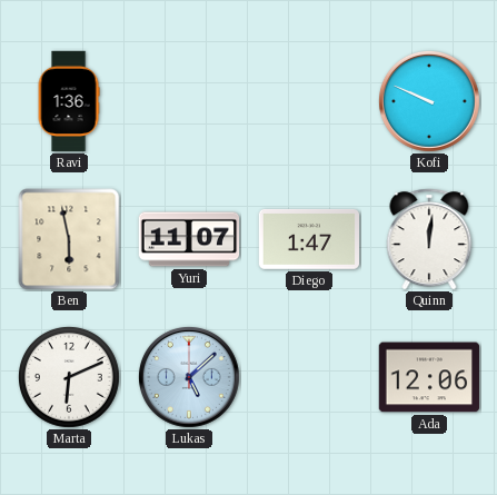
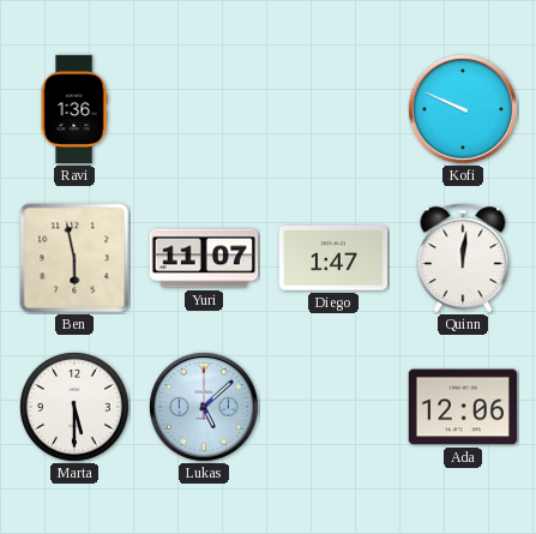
Marta: 6:11 -> 5:30 (74, 407)
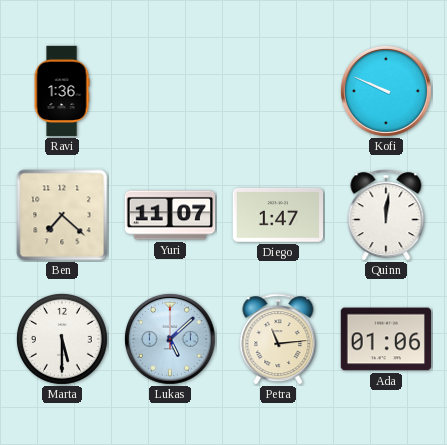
Ben: 5:58 -> 7:22 (62, 215)
Petra: none -> 11:14 (278, 339)
Ada: 12:06 -> 01:06 (386, 339)
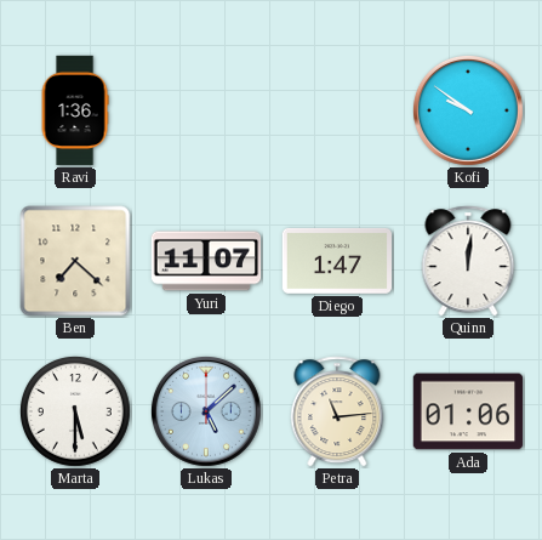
Kofi: 9:49 -> 9:51 (468, 110)
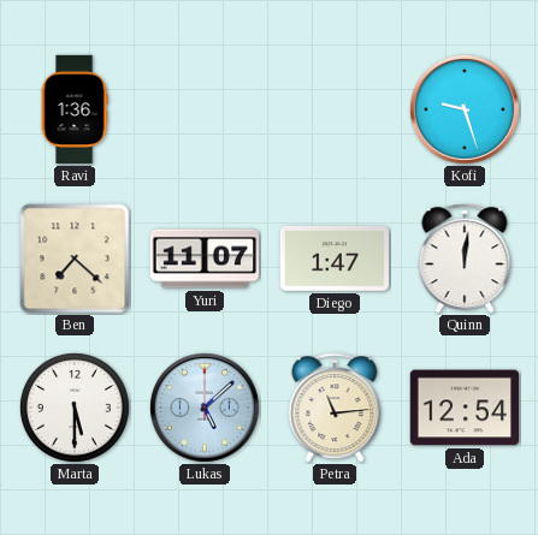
Kofi: 9:51 -> 9:27 (465, 109)
Ada: 01:06 -> 12:54 (465, 408)
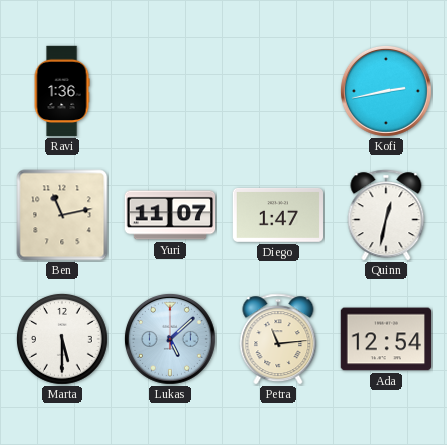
Kofi: 9:27 -> 2:43 (386, 91)
Ben: 7:22 -> 11:13 (62, 215)
Quinn: 12:01 -> 12:32 (386, 215)
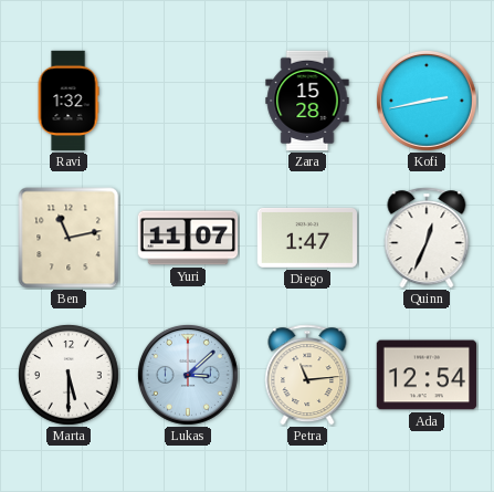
Ravi: 1:36 -> 1:32 (69, 101)
Zara: none -> 15:28 (307, 101)
Quinn: 12:32 -> 12:34 (427, 238)
Lukas: 5:08 -> 3:08 (188, 375)
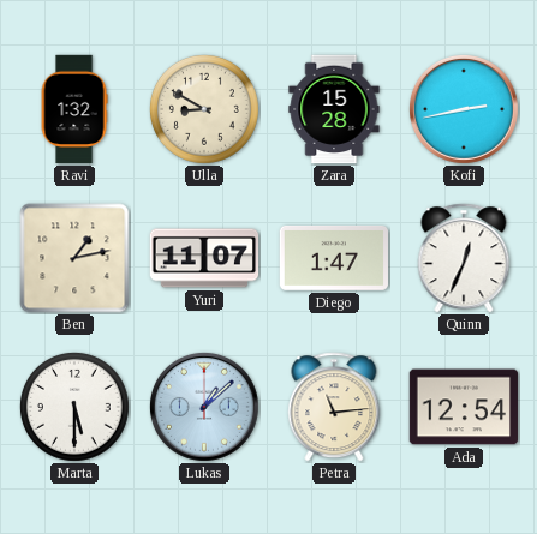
Ulla: none -> 8:50 (204, 109)
Ben: 11:13 -> 1:13 (74, 258)
Lukas: 3:08 -> 1:08 (204, 407)
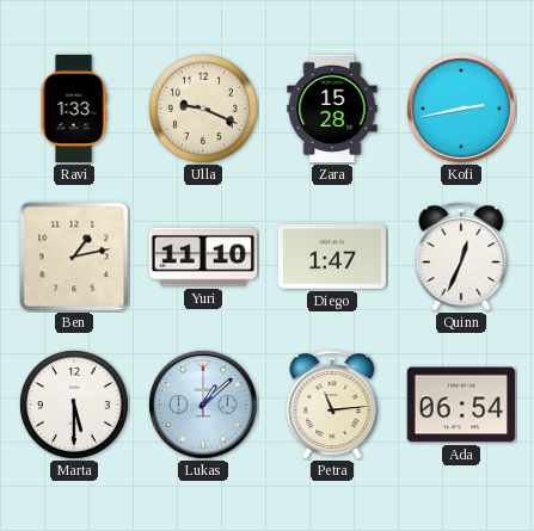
Ravi: 1:32 -> 1:33 (74, 109)
Ulla: 8:50 -> 9:19 (203, 109)
Yuri: 11:07 -> 11:10 (203, 257)
Ada: 12:54 -> 06:54 (461, 405)
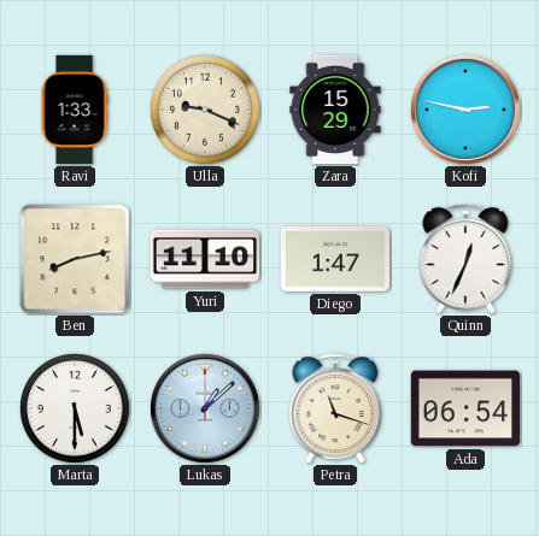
Zara: 15:28 -> 15:29 (335, 110)
Kofi: 2:43 -> 2:47 (465, 110)
Ben: 1:13 -> 8:13 (75, 259)
Petra: 11:14 -> 11:18 (335, 408)
